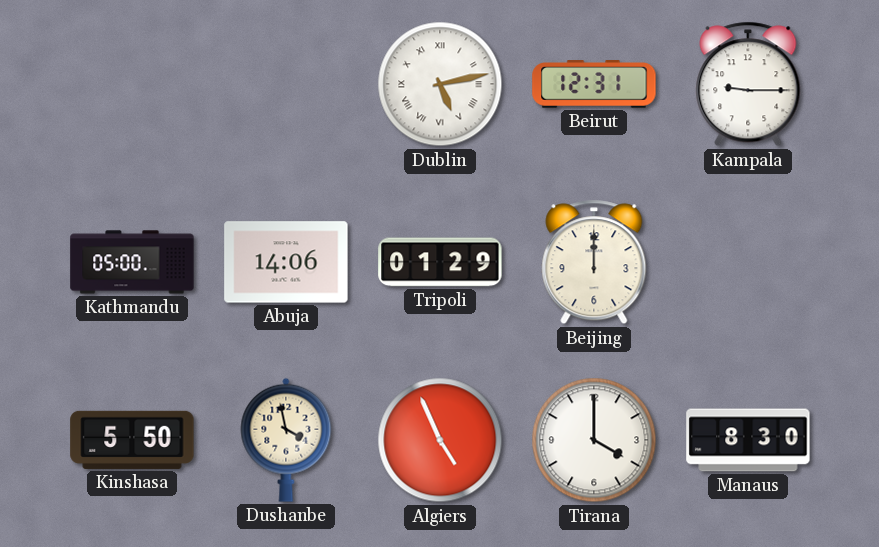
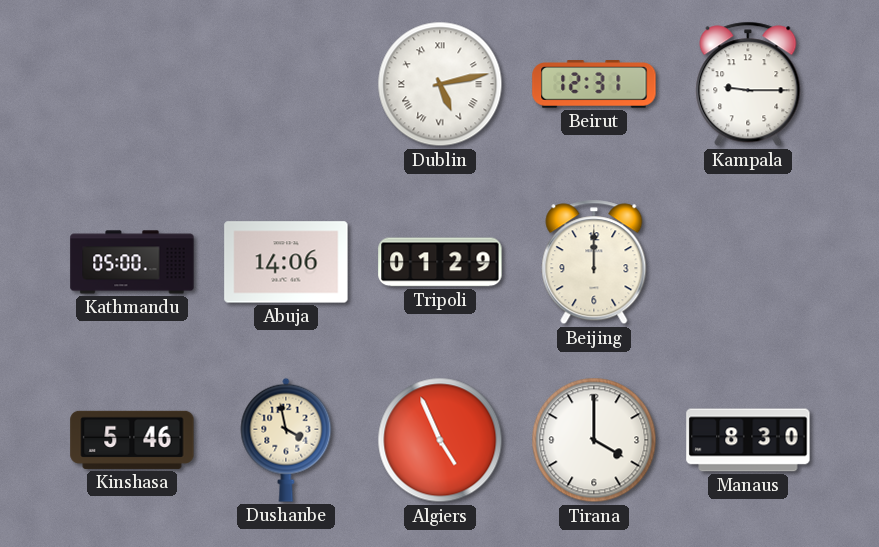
Kinshasa: 5:50 -> 5:46 (132, 440)
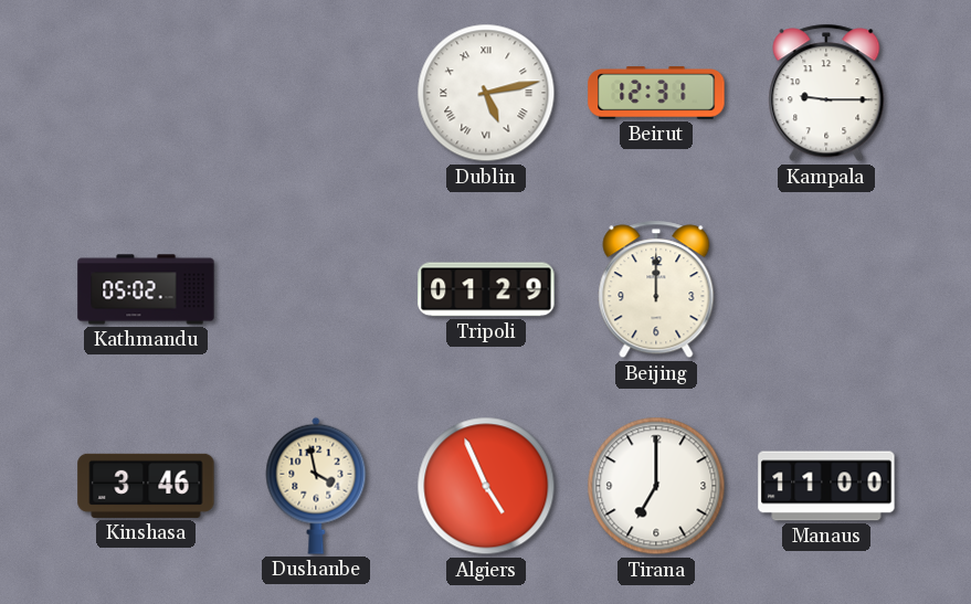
Kathmandu: 05:00 -> 05:02 (146, 289)
Abuja: 14:06 -> none (286, 262)
Kinshasa: 5:46 -> 3:46 (146, 486)
Tirana: 4:00 -> 7:00 (656, 486)
Manaus: 8:30 -> 11:00 (826, 486)
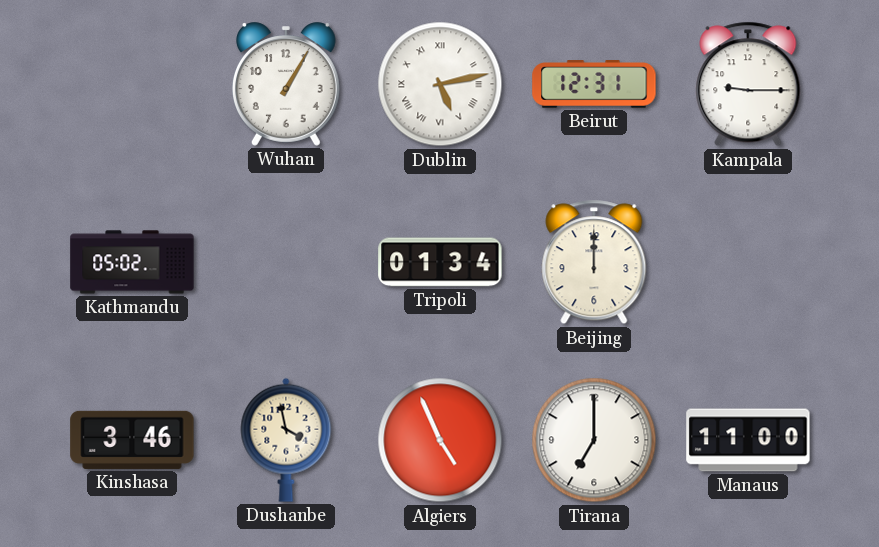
Wuhan: none -> 1:05 (286, 84)
Tripoli: 01:29 -> 01:34 (440, 262)
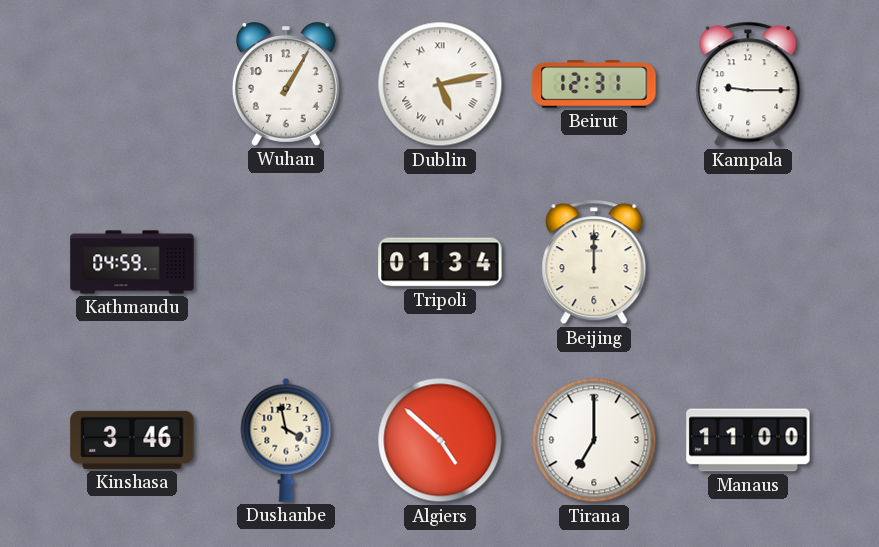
Kathmandu: 05:02 -> 04:59 (132, 262)
Algiers: 4:56 -> 4:52 (440, 440)
